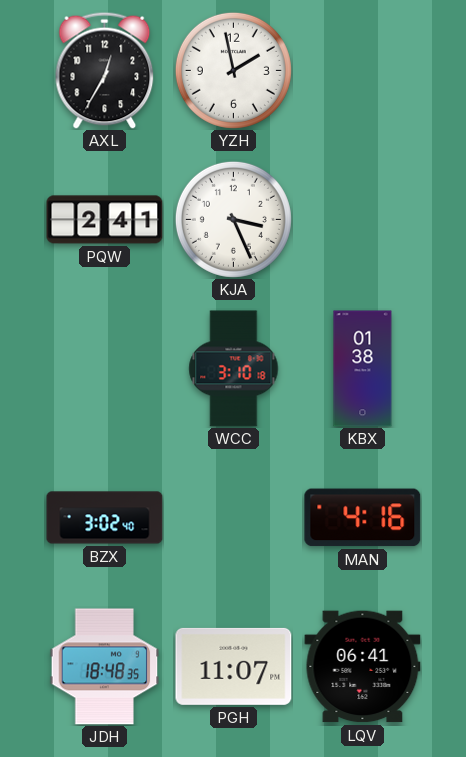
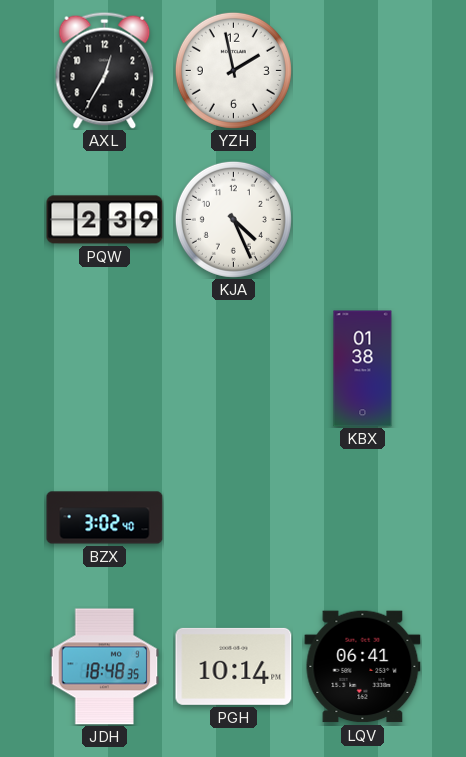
PQW: 2:41 -> 2:39 (105, 220)
KJA: 3:26 -> 4:26 (233, 219)
WCC: 3:10 -> none (234, 369)
MAN: 4:16 -> none (363, 518)
PGH: 11:07 -> 10:14 (234, 666)
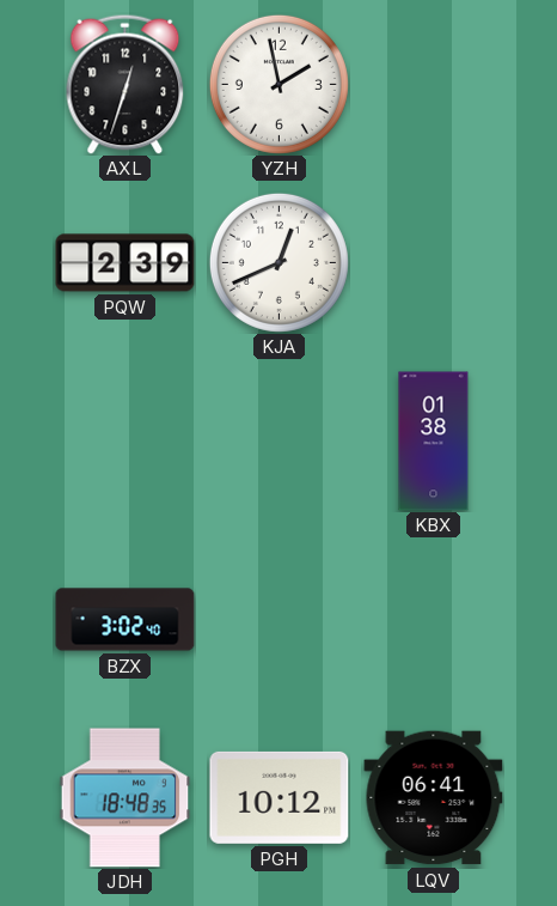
AXL: 12:35 -> 12:33 (126, 84)
KJA: 4:26 -> 12:41 (278, 262)
PGH: 10:14 -> 10:12 (280, 797)
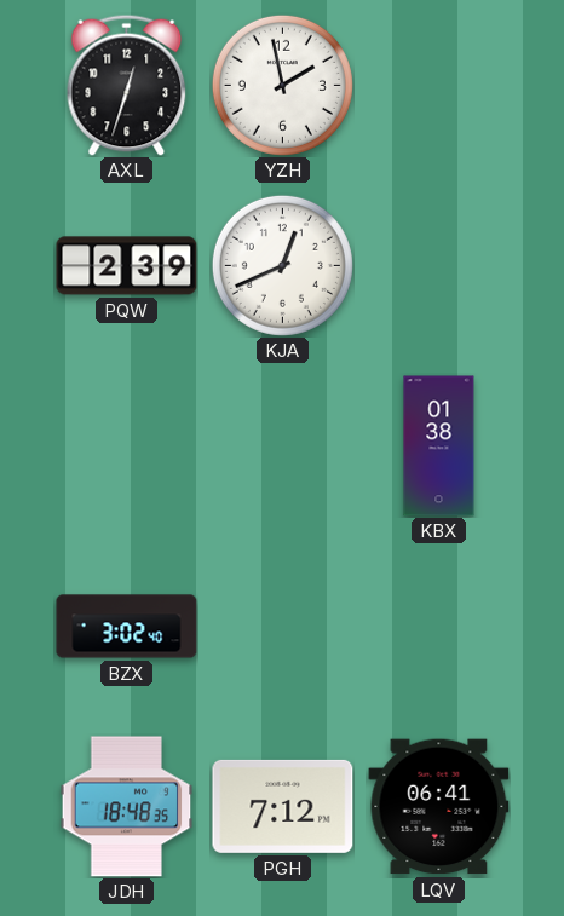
PGH: 10:12 -> 7:12 (283, 806)
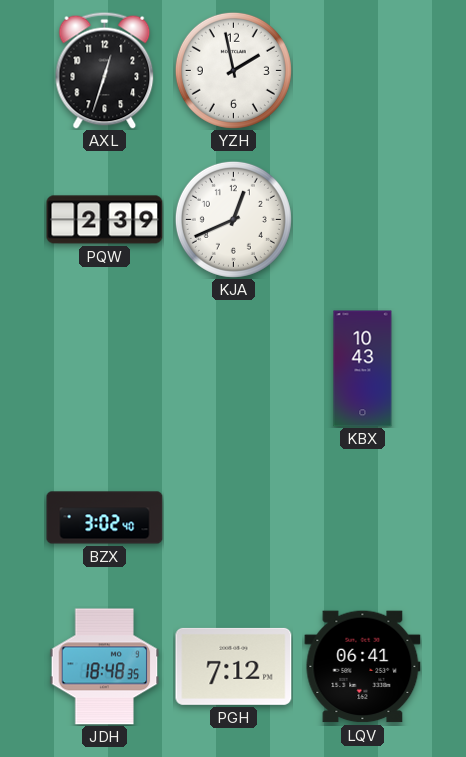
KBX: 01:38 -> 10:43 (363, 369)
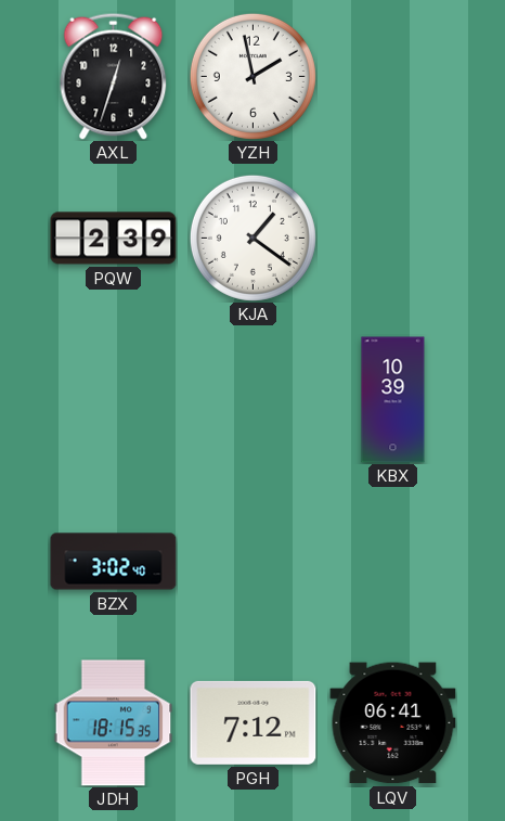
KJA: 12:41 -> 1:21 (252, 238)
KBX: 10:43 -> 10:39 (393, 400)
JDH: 18:48 -> 18:15 (114, 723)
